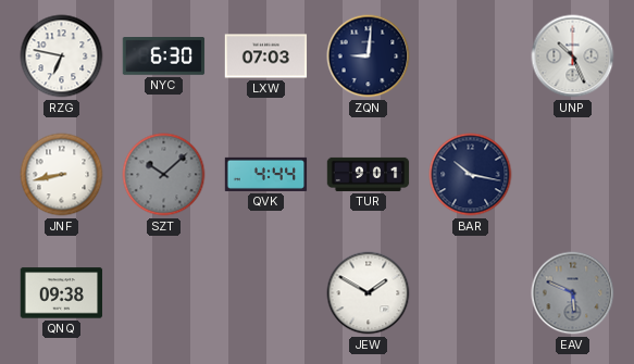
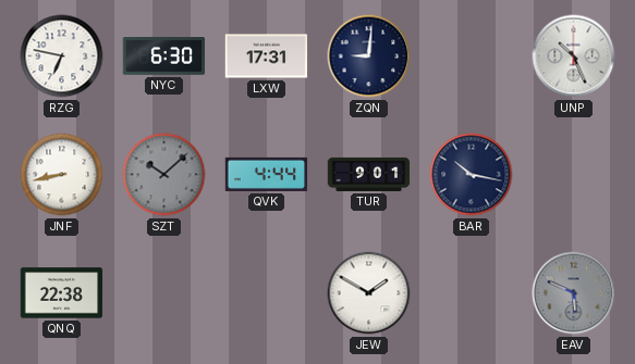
LXW: 07:03 -> 17:31 (267, 57)
QNQ: 09:38 -> 22:38 (62, 293)
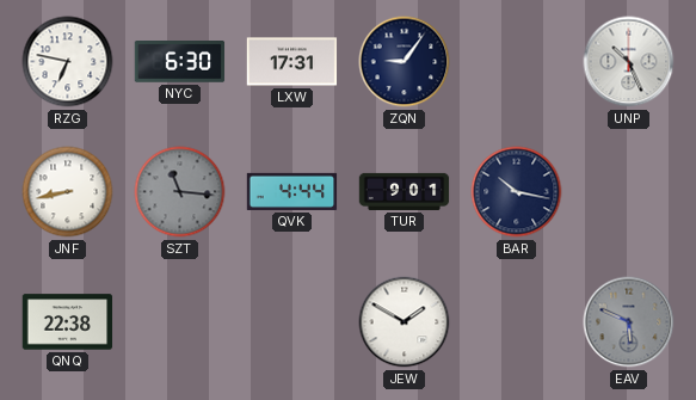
ZQN: 9:01 -> 9:06 (405, 62)
SZT: 10:08 -> 11:16 (180, 192)
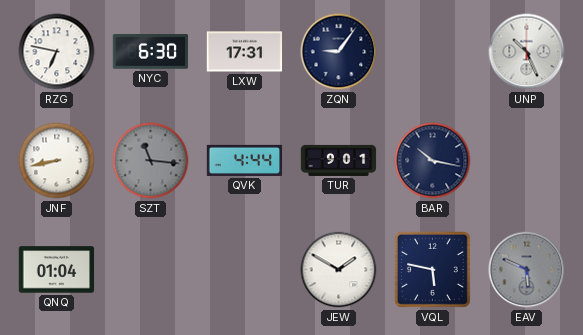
QNQ: 22:38 -> 01:04 (57, 270)
VQL: none -> 5:47 (432, 269)
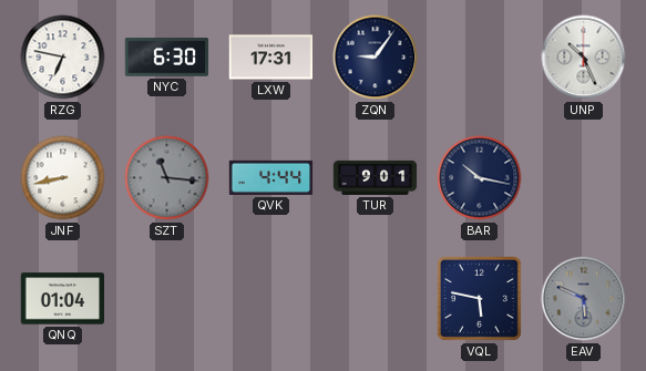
JEW: 1:50 -> none (339, 270)
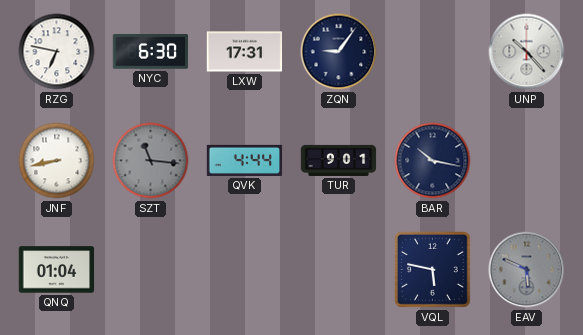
UNP: 10:26 -> 10:23 (527, 52)
